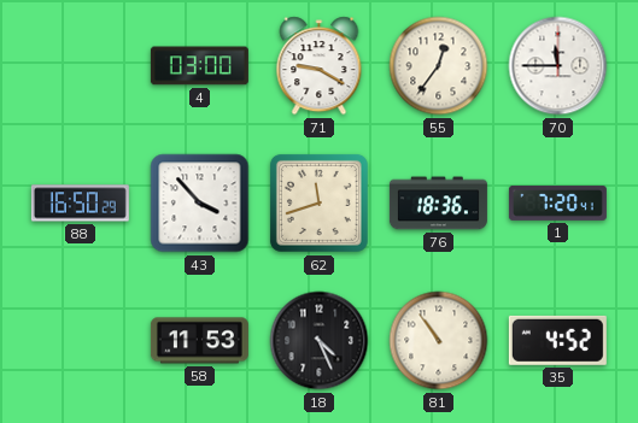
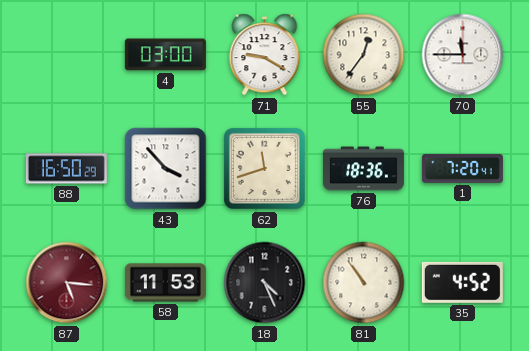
87: none -> 5:16 (67, 283)
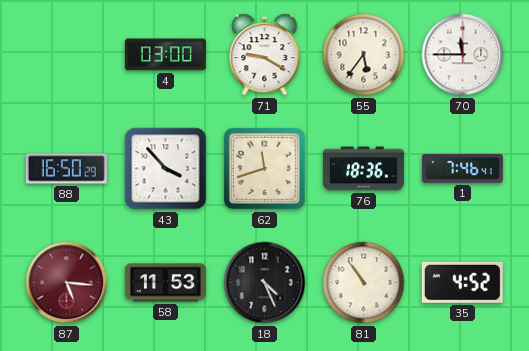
55: 12:36 -> 5:36 (364, 55)
1: 7:20 -> 7:46 (462, 169)
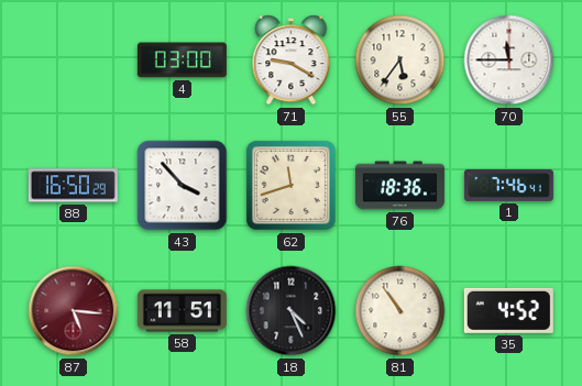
58: 11:53 -> 11:51 (182, 311)
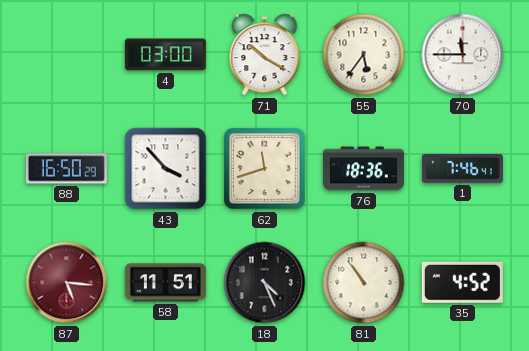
71: 9:20 -> 10:20 (265, 55)
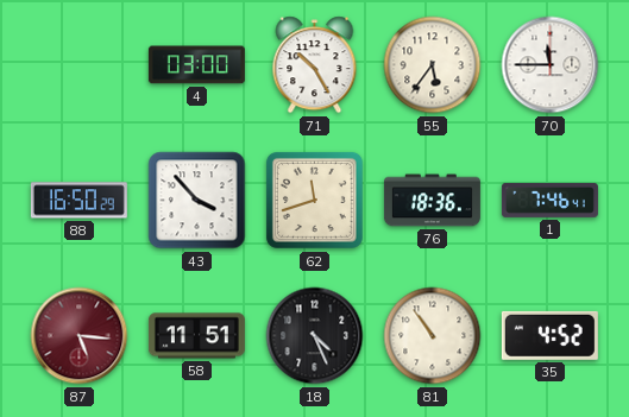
71: 10:20 -> 10:25 (315, 65)
